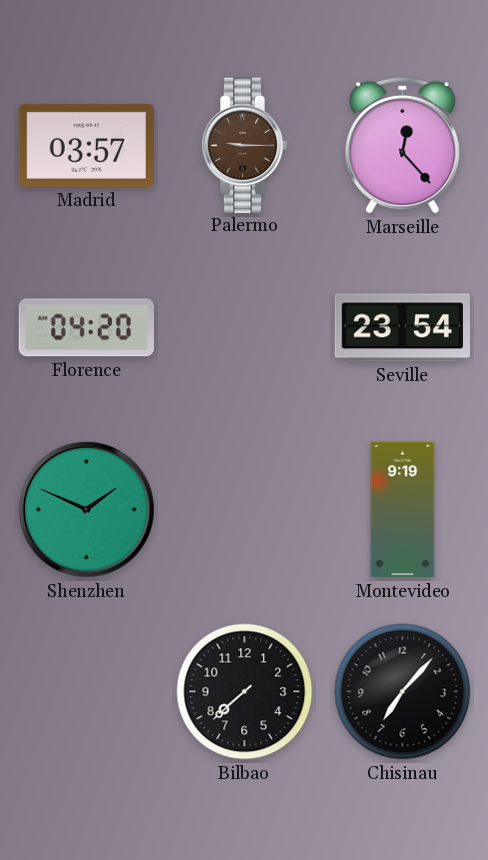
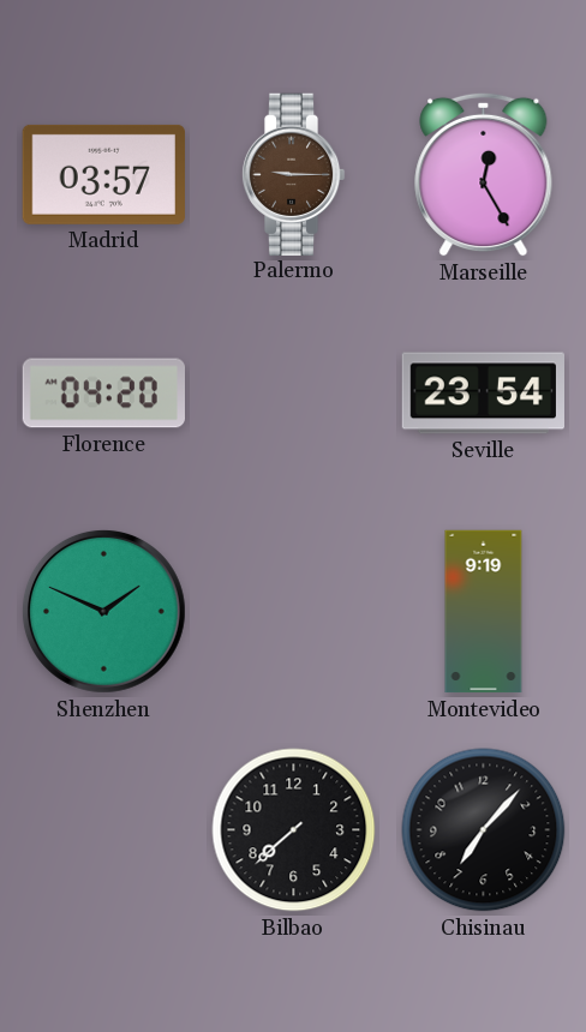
Marseille: 12:23 -> 12:25 (484, 174)
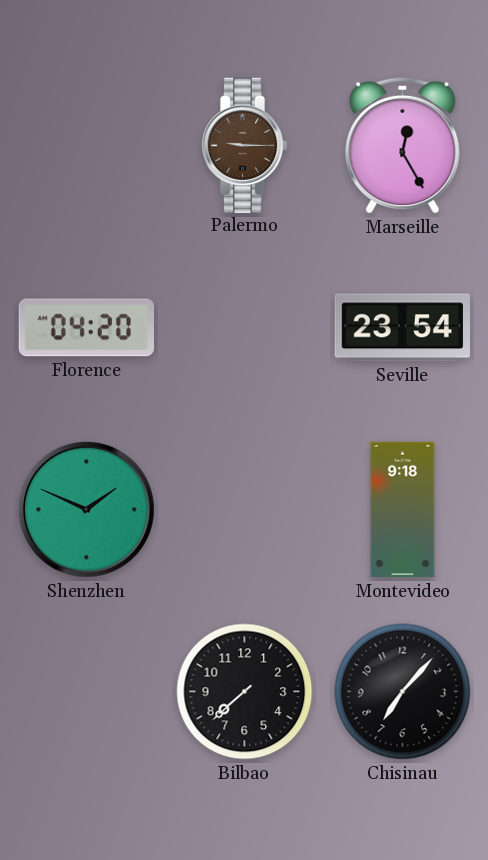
Madrid: 03:57 -> none (103, 174)
Montevideo: 9:19 -> 9:18 (403, 510)
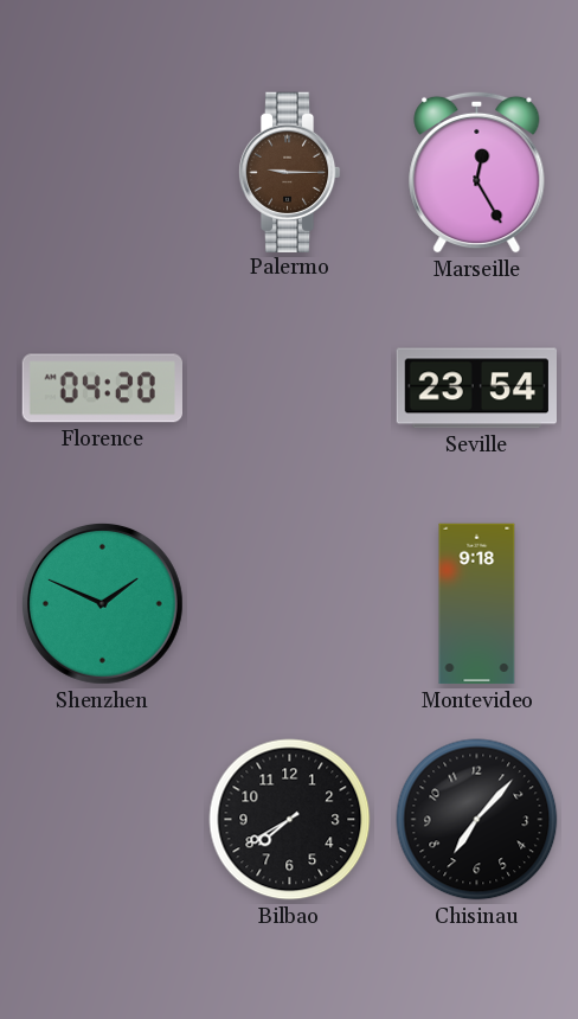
Bilbao: 7:38 -> 7:40 (290, 820)
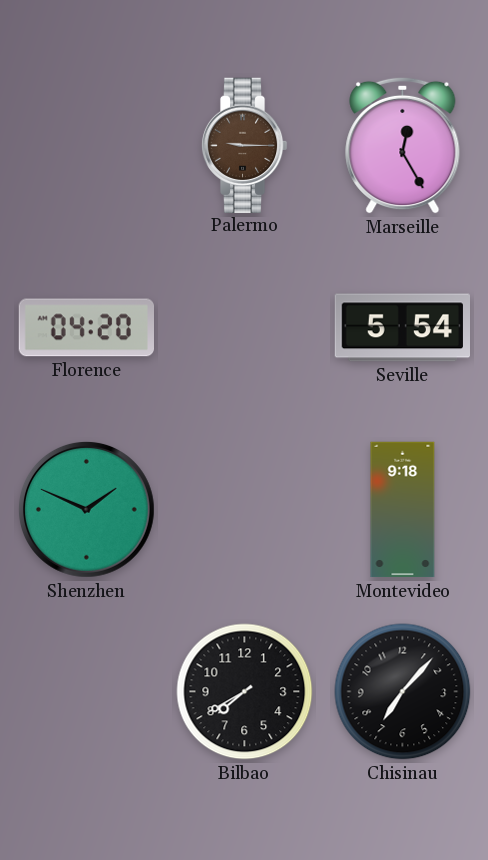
Seville: 23:54 -> 5:54 (402, 328)
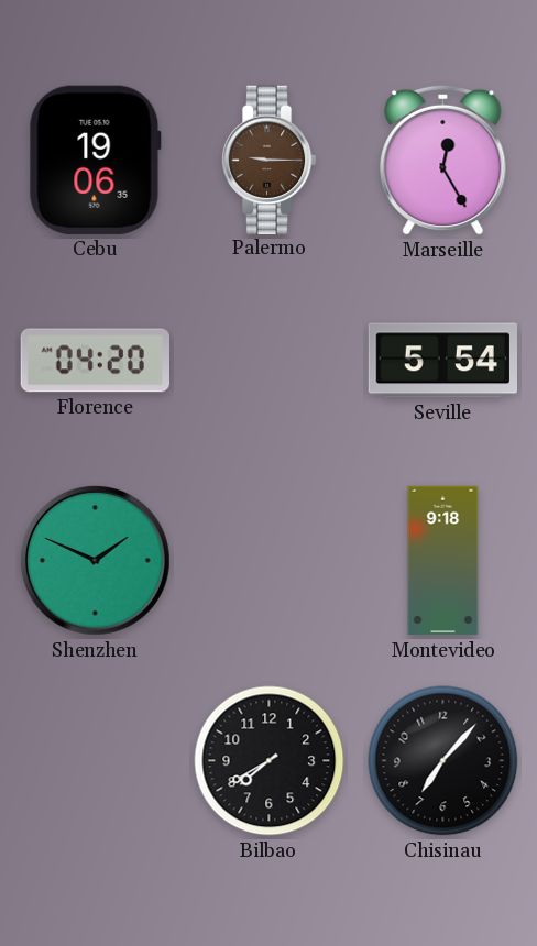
Cebu: none -> 19:06 (95, 159)
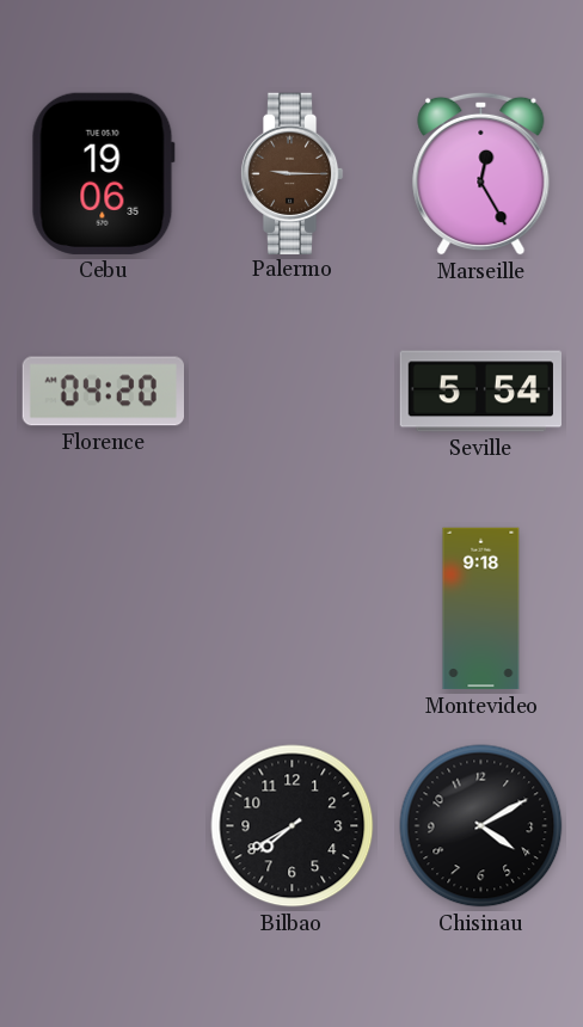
Shenzhen: 1:49 -> none (95, 560)
Chisinau: 7:07 -> 4:10 (481, 826)
